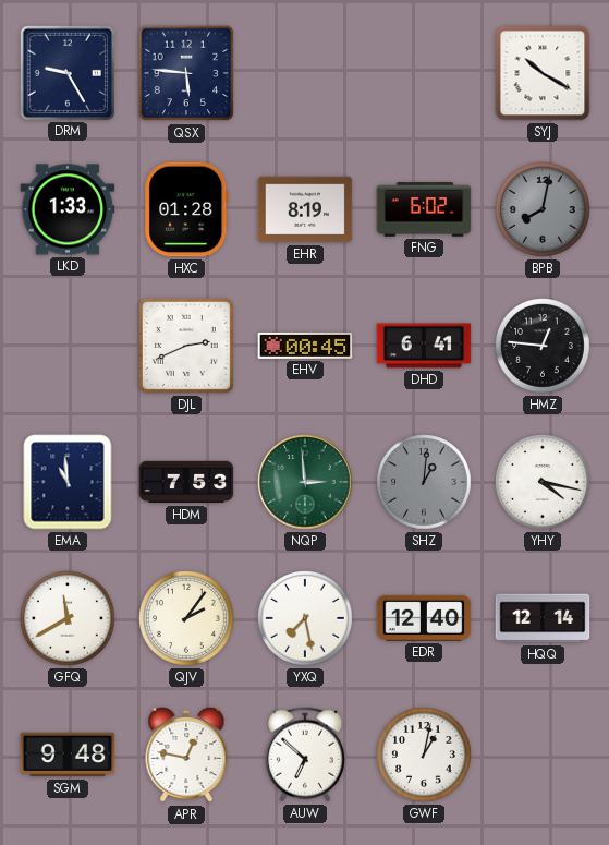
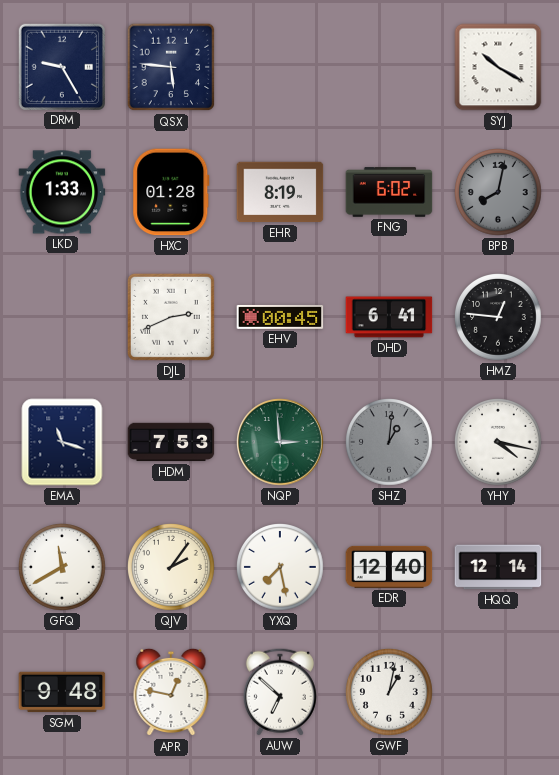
EMA: 10:59 -> 11:18 (62, 442)
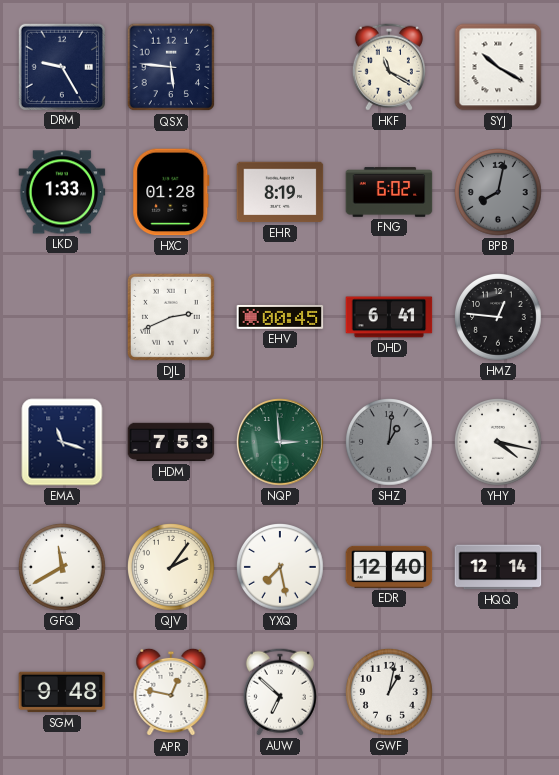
HKF: none -> 11:20 (389, 67)
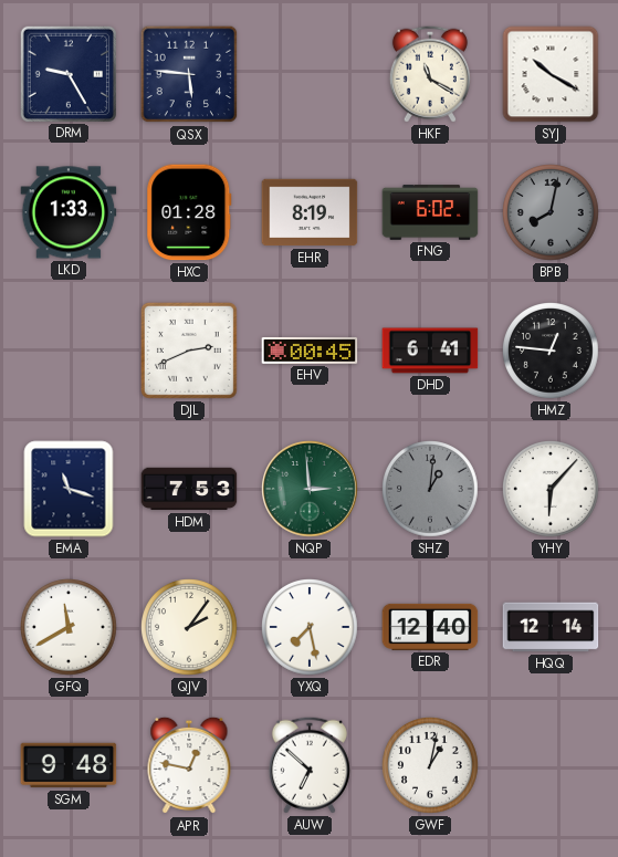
YHY: 4:17 -> 6:07 (552, 490)
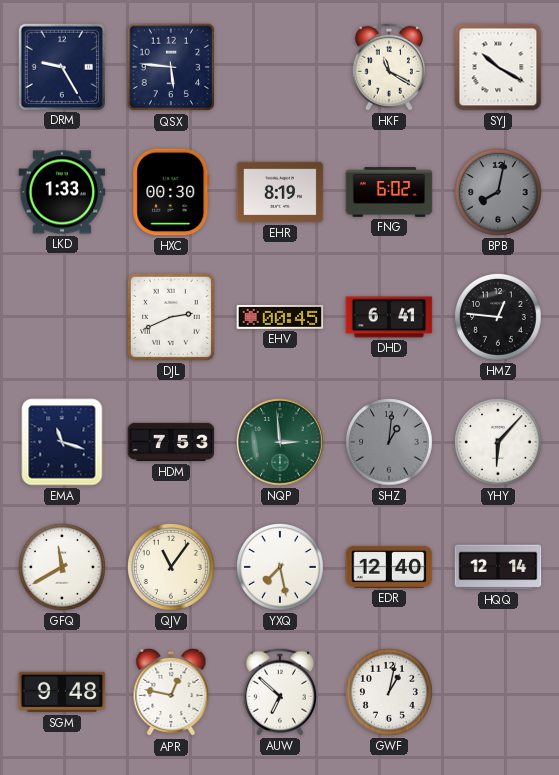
HXC: 01:28 -> 00:30 (171, 192)
QJV: 2:06 -> 11:06 (172, 568)
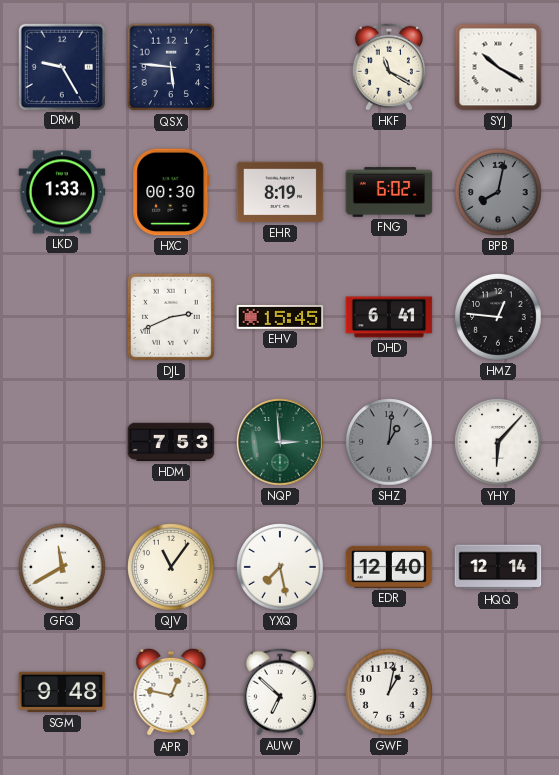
EHV: 00:45 -> 15:45 (280, 317)
EMA: 11:18 -> none (62, 442)
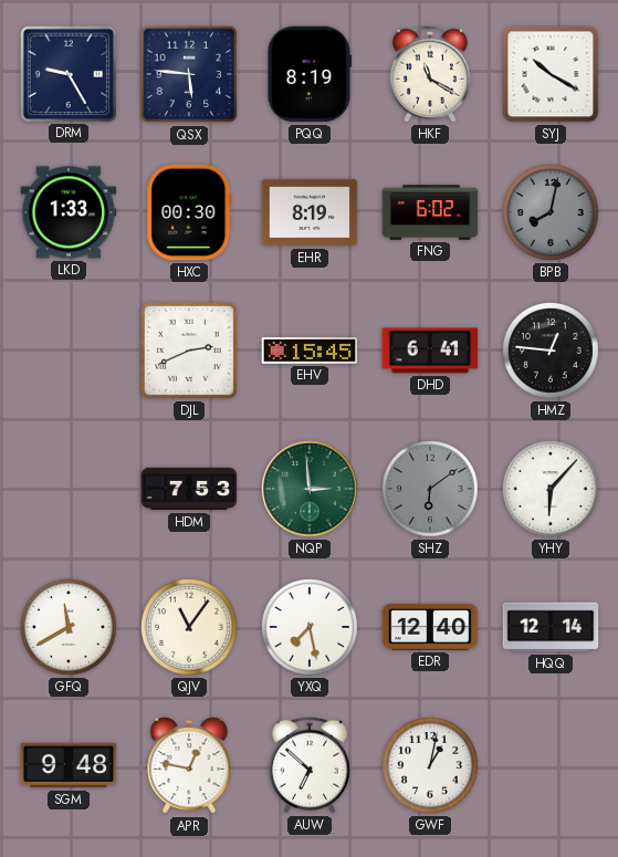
PQQ: none -> 8:19 (310, 74)
SHZ: 1:01 -> 6:09 (431, 490)
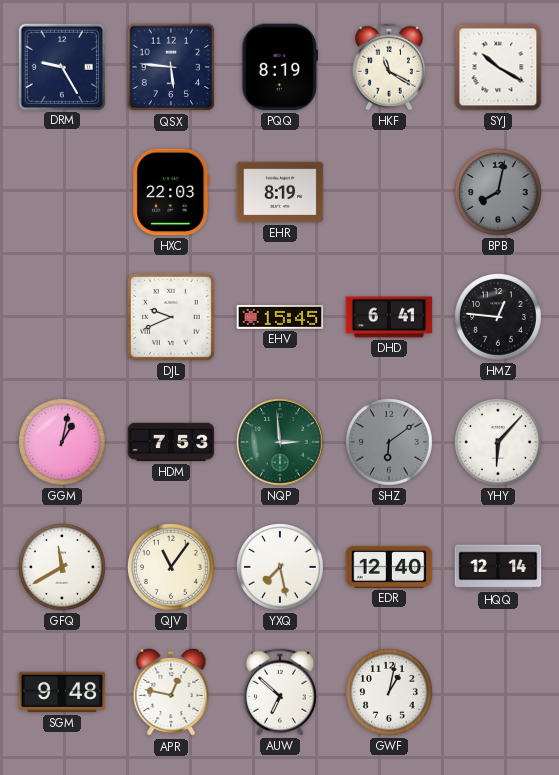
LKD: 1:33 -> none (69, 212)
HXC: 00:30 -> 22:03 (171, 192)
FNG: 6:02 -> none (430, 212)
DJL: 2:41 -> 9:41 (171, 317)
GGM: none -> 1:02 (63, 443)
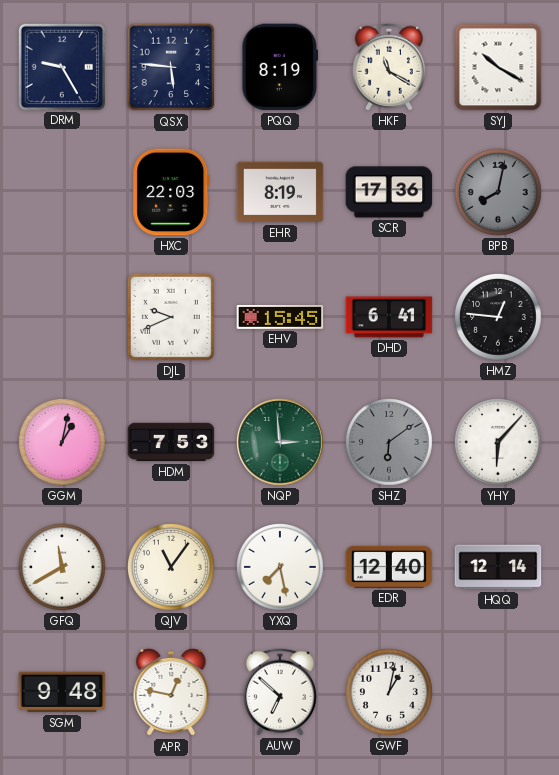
SCR: none -> 17:36 (389, 192)
